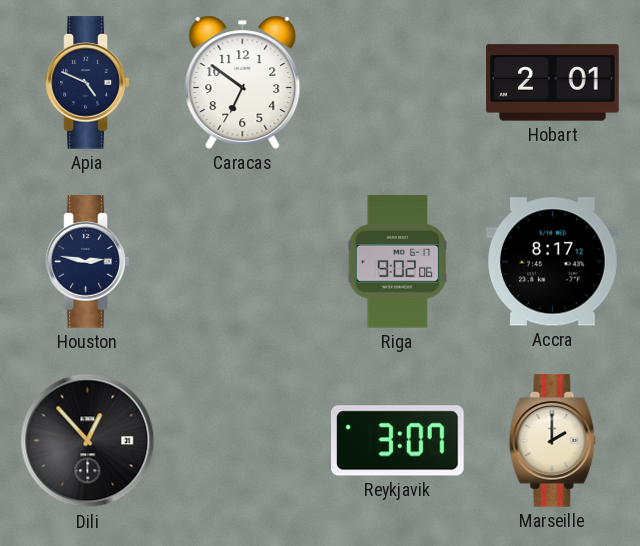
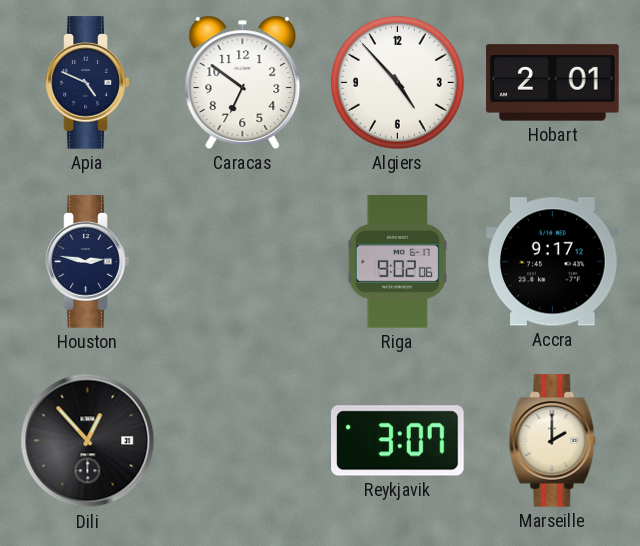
Algiers: none -> 4:53 (397, 82)
Accra: 8:17 -> 9:17 (553, 262)
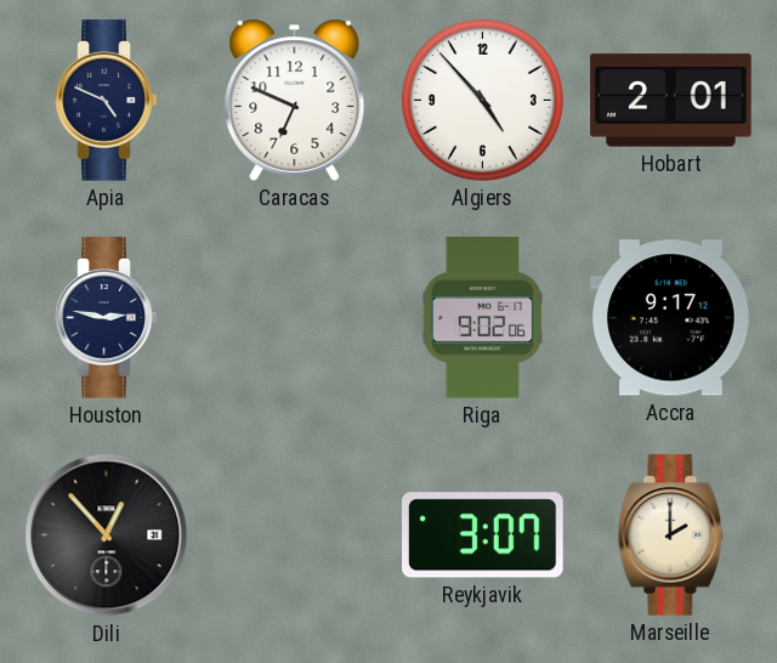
Caracas: 6:51 -> 6:49 (295, 100)
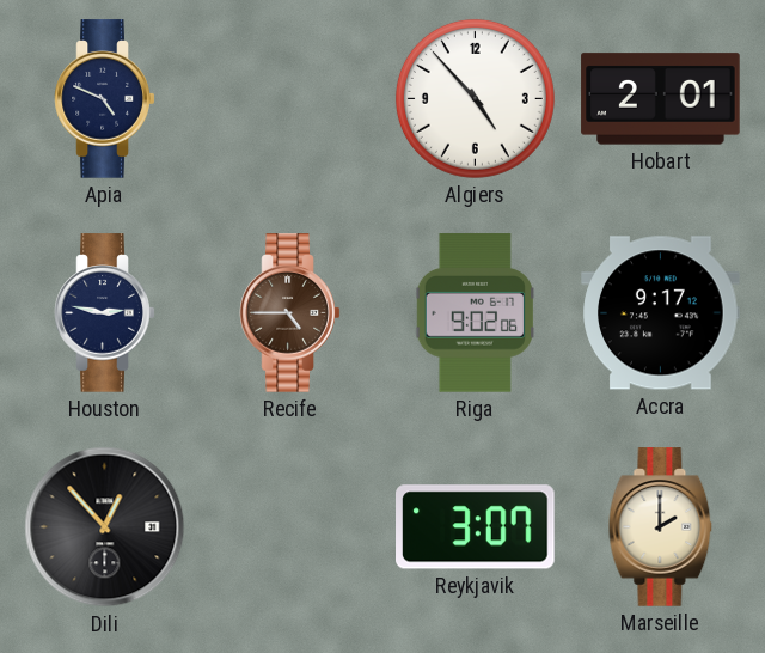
Caracas: 6:49 -> none (295, 100)
Recife: none -> 4:45 (290, 313)
